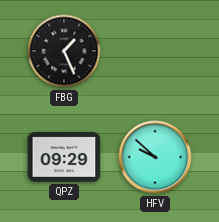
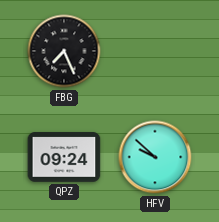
FBG: 1:26 -> 7:26 (64, 51)
QPZ: 09:29 -> 09:24 (64, 157)
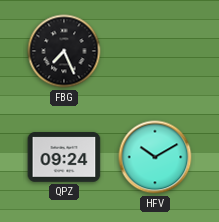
HFV: 9:52 -> 10:10 (155, 157)
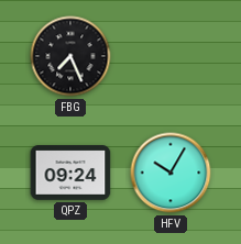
HFV: 10:10 -> 10:05 (171, 173)
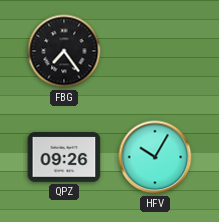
FBG: 7:26 -> 7:24 (64, 51)
QPZ: 09:24 -> 09:26 (64, 157)
